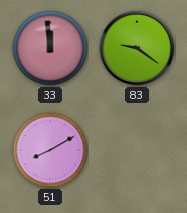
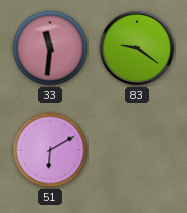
33: 11:59 -> 11:31 (50, 48)
51: 8:10 -> 6:10 (50, 150)
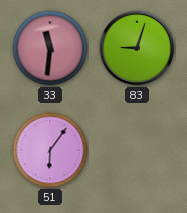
83: 9:21 -> 9:03 (137, 48)
51: 6:10 -> 6:06 (50, 150)
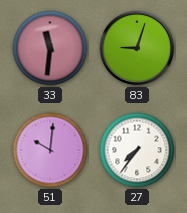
51: 6:06 -> 10:01 (50, 150)
27: none -> 7:36 (137, 150)
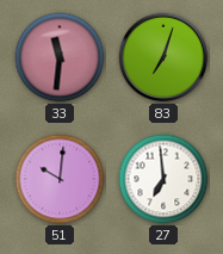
83: 9:03 -> 7:03 (163, 57)
27: 7:36 -> 6:59 (163, 179)
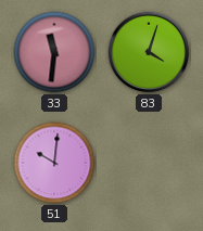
83: 7:03 -> 4:03 (149, 52)
27: 6:59 -> none (163, 179)
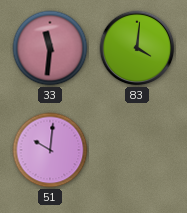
83: 4:03 -> 4:01 (137, 48)
